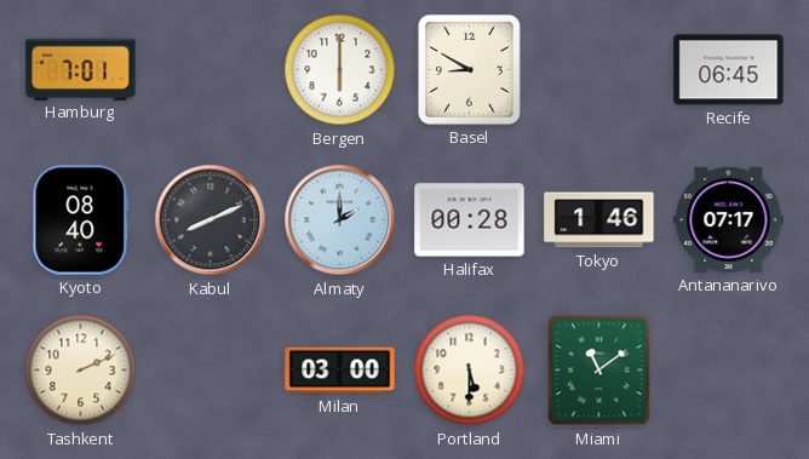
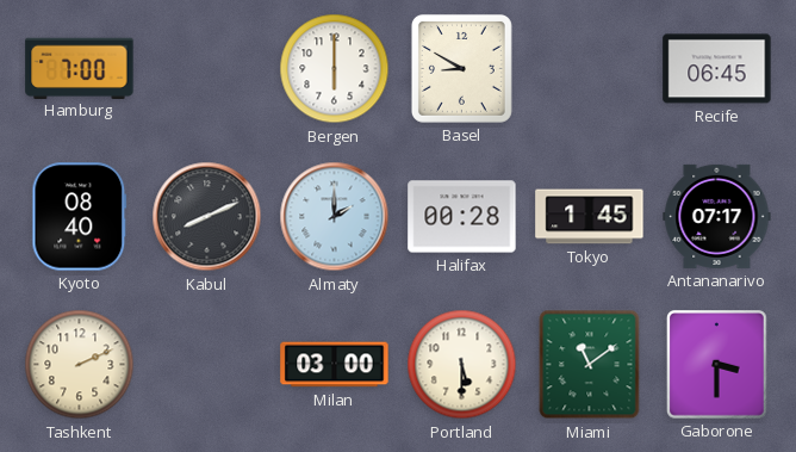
Hamburg: 7:01 -> 7:00 (80, 68)
Tokyo: 1:46 -> 1:45 (590, 217)
Gaborone: none -> 3:30 (717, 365)
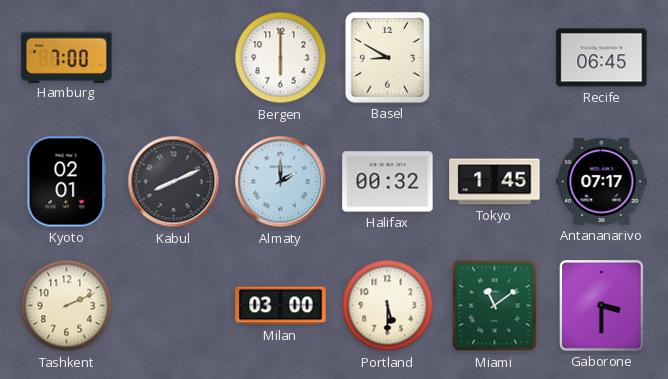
Kyoto: 08:40 -> 02:01 (67, 182)
Halifax: 00:28 -> 00:32 (388, 182)
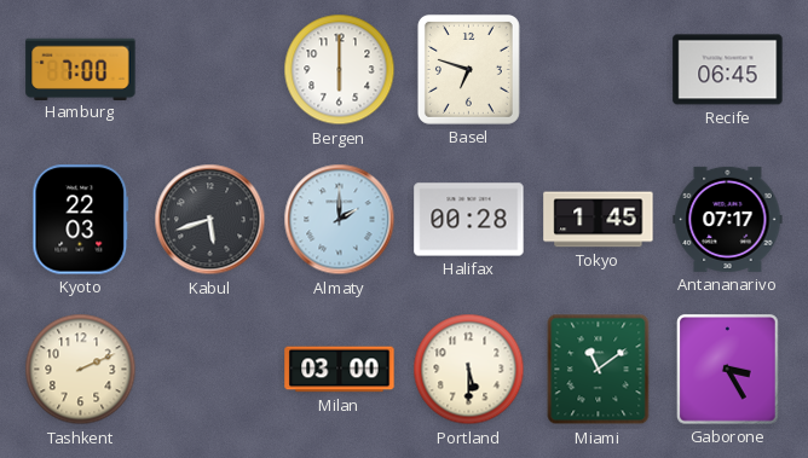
Basel: 8:50 -> 6:48 (468, 69)
Kyoto: 02:01 -> 22:03 (81, 220)
Kabul: 8:11 -> 5:42 (210, 220)
Halifax: 00:32 -> 00:28 (469, 220)
Gaborone: 3:30 -> 3:25 (728, 370)
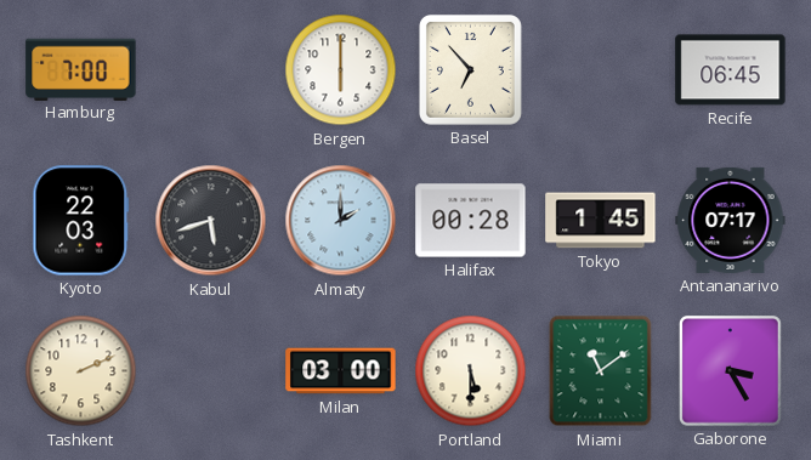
Basel: 6:48 -> 6:53 (470, 69)
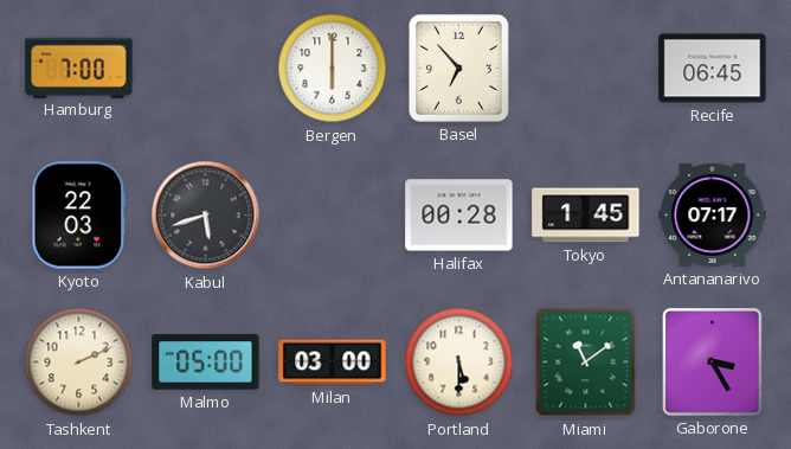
Almaty: 2:00 -> none (341, 221)
Malmo: none -> 05:00 (206, 363)
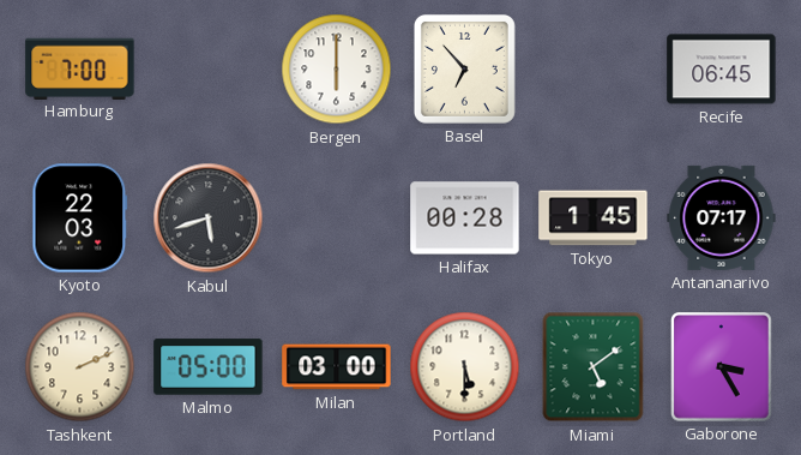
Miami: 11:09 -> 5:09 (594, 367)
